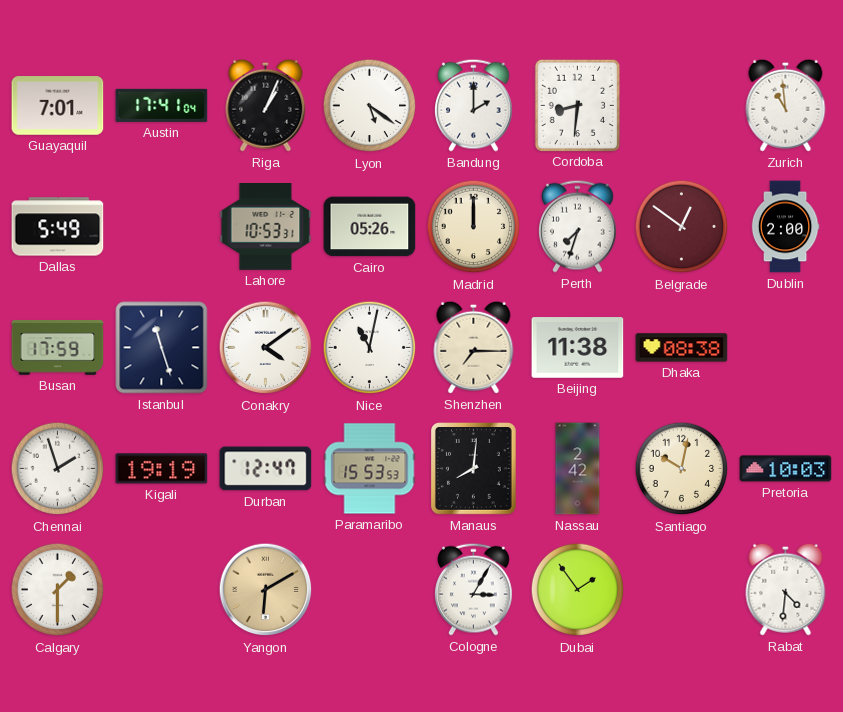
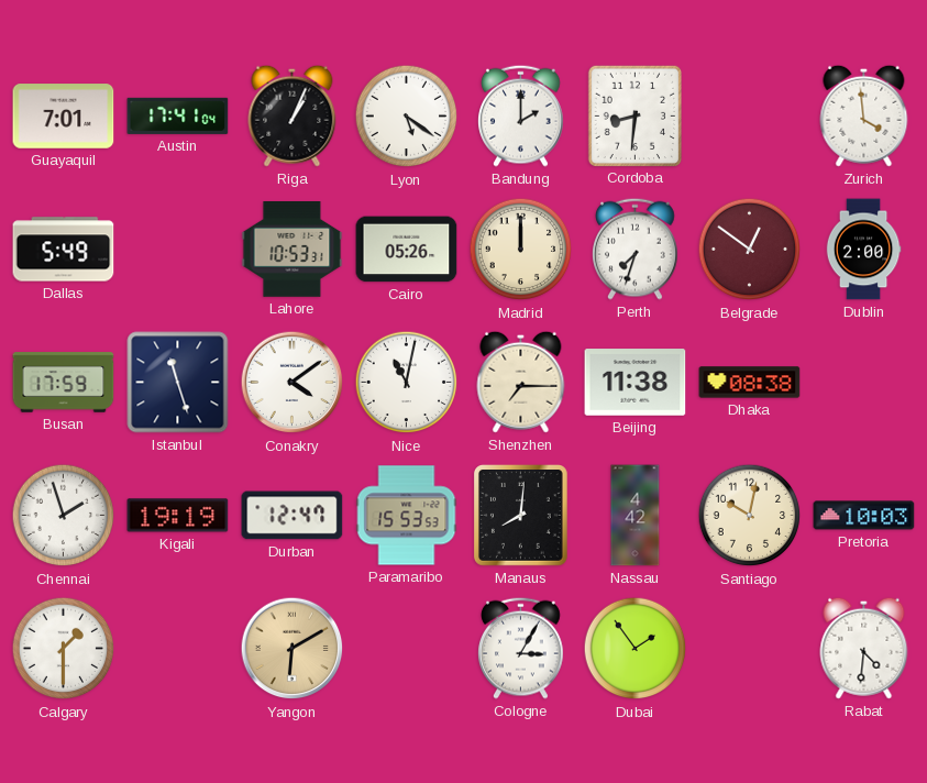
Zurich: 10:59 -> 3:59 (864, 115)
Nassau: 2:42 -> 4:42 (636, 516)
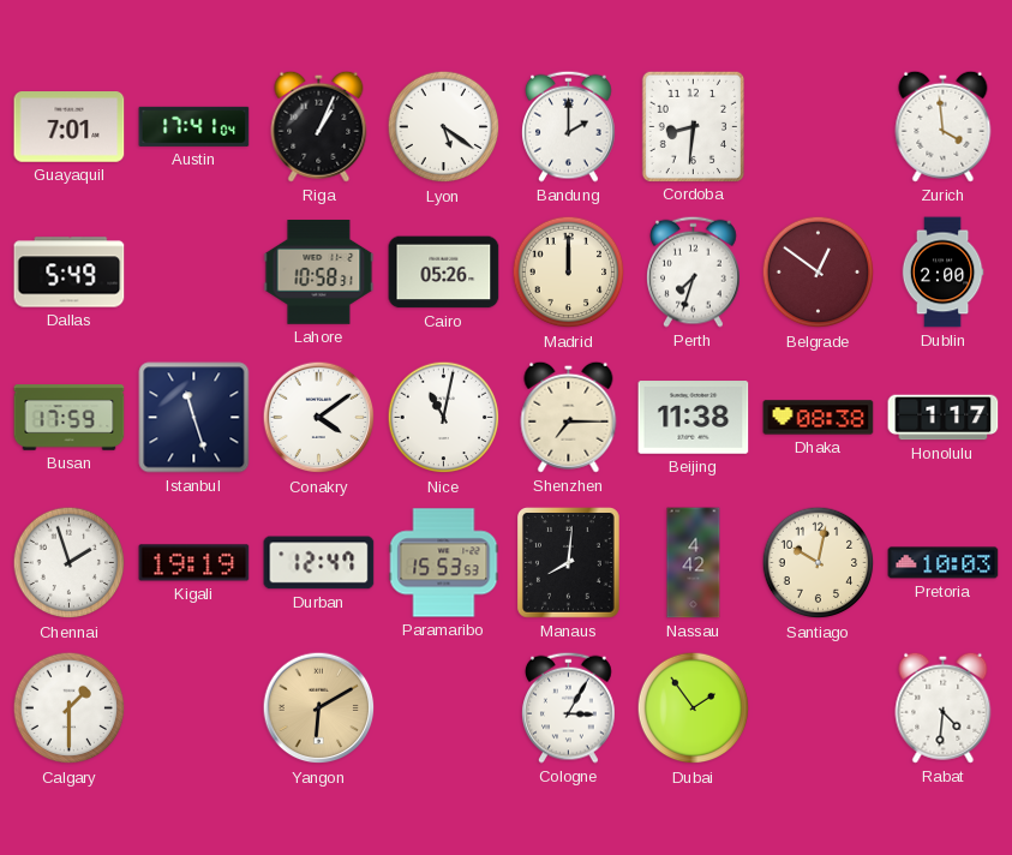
Lahore: 10:53 -> 10:58 (319, 273)
Honolulu: none -> 1:17 (944, 418)
